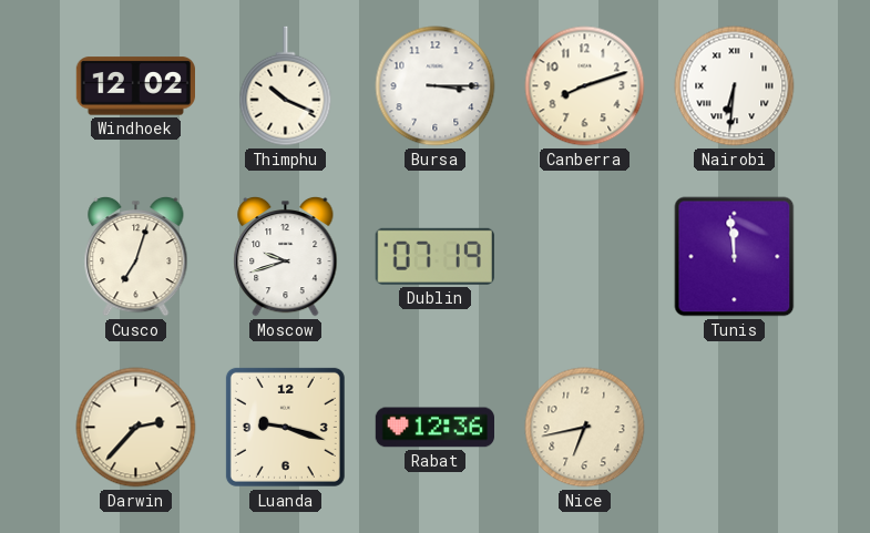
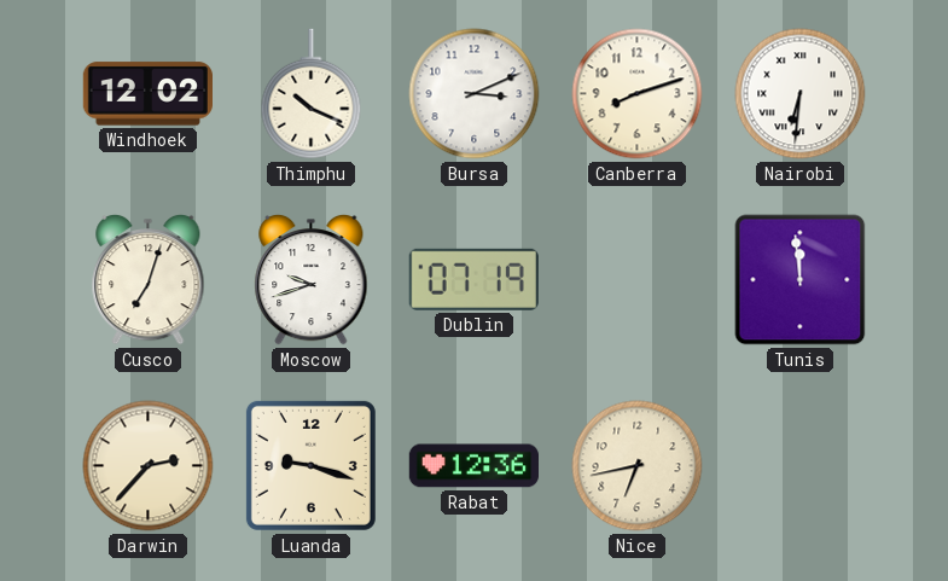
Bursa: 3:15 -> 3:11 (475, 94)
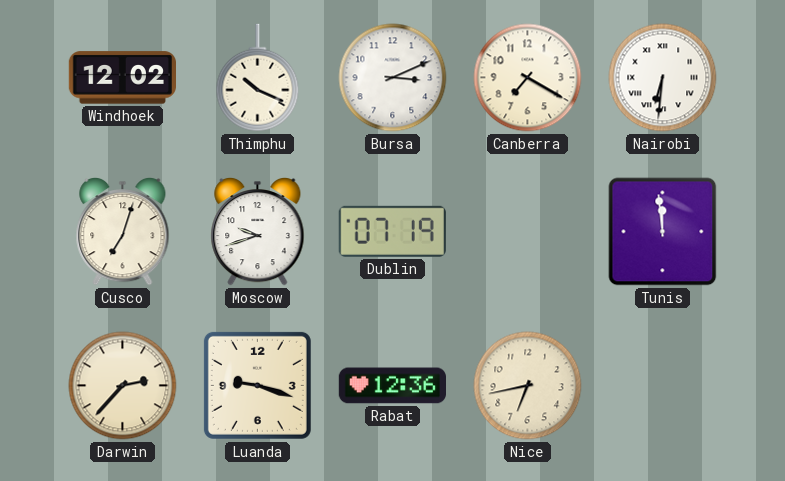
Canberra: 8:12 -> 7:20 (528, 78)
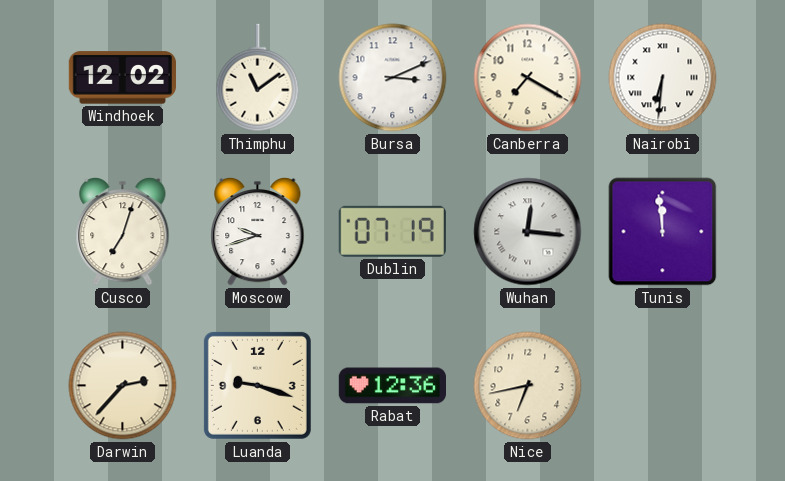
Thimphu: 10:19 -> 11:09 (258, 78)
Wuhan: none -> 12:16 (528, 232)
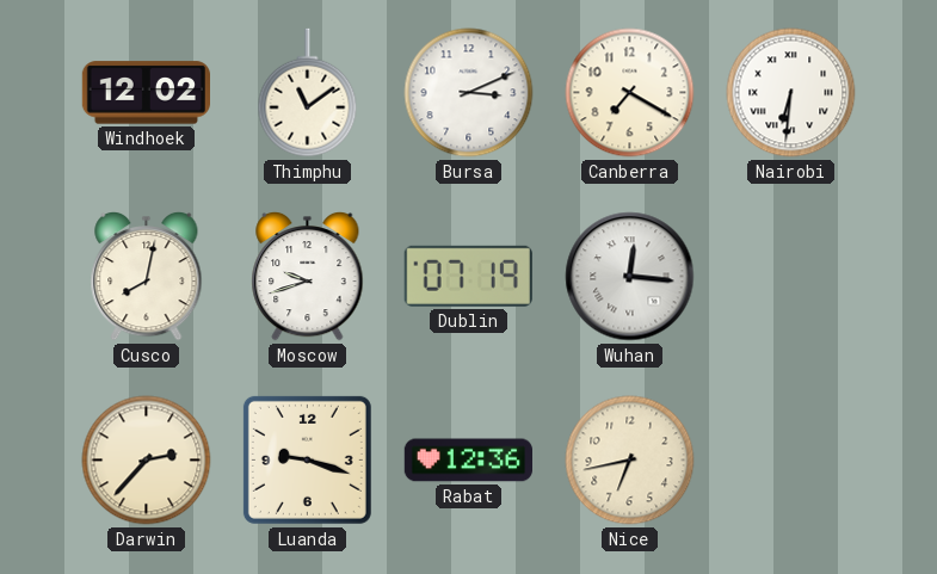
Cusco: 7:03 -> 8:02 (147, 276)
Tunis: 11:59 -> none (663, 232)
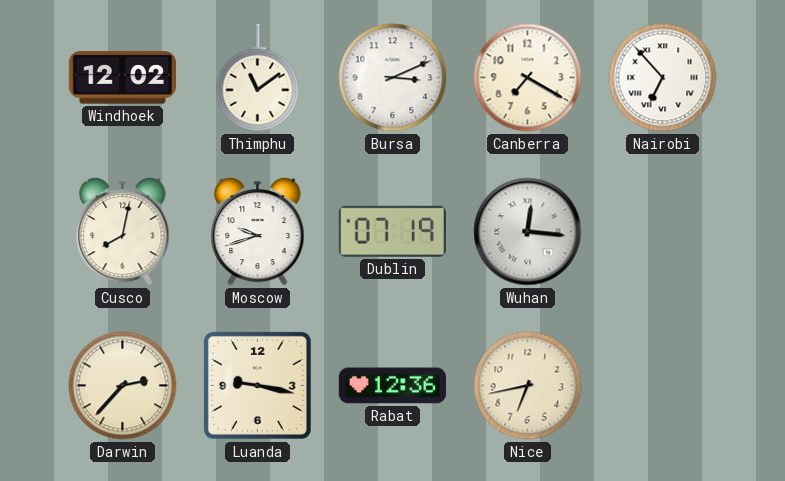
Nairobi: 6:31 -> 6:53 (663, 78)
Luanda: 9:18 -> 9:17 (257, 385)
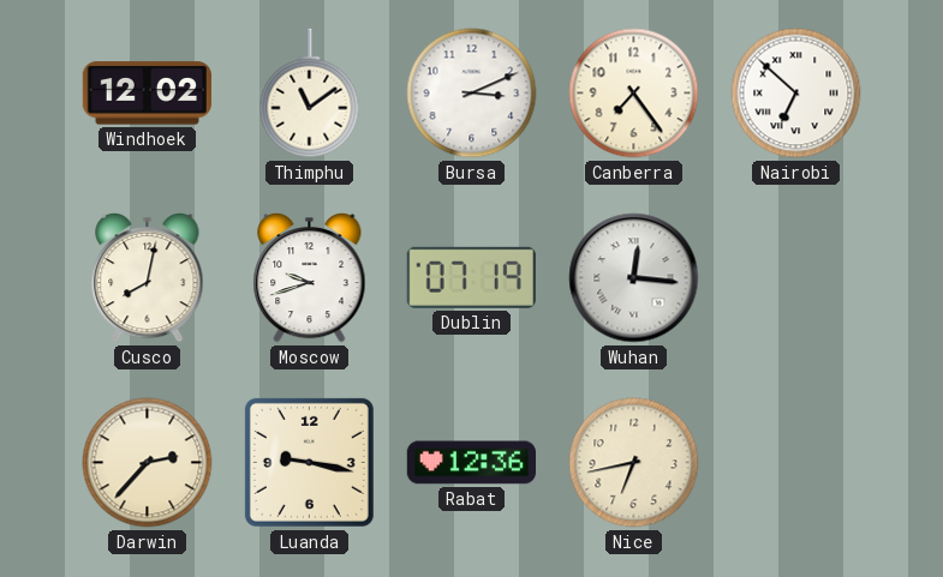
Canberra: 7:20 -> 7:24 (634, 94)
Nairobi: 6:53 -> 6:52 (796, 94)
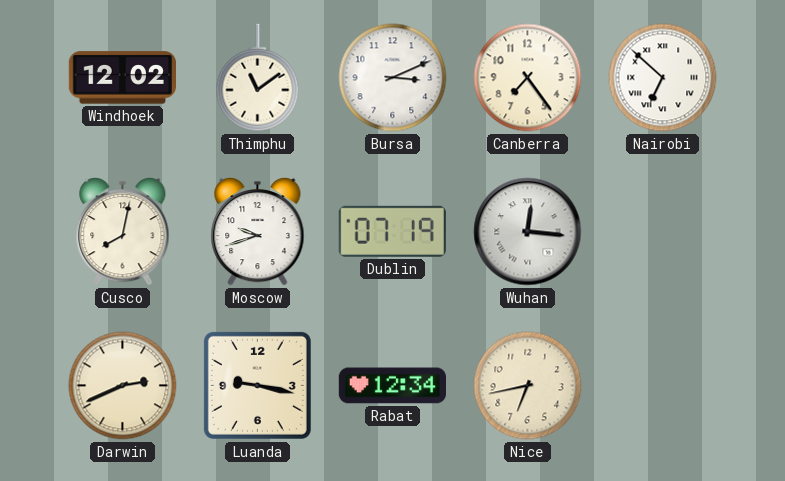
Darwin: 2:37 -> 2:41 (123, 386)
Rabat: 12:36 -> 12:34 (392, 386)
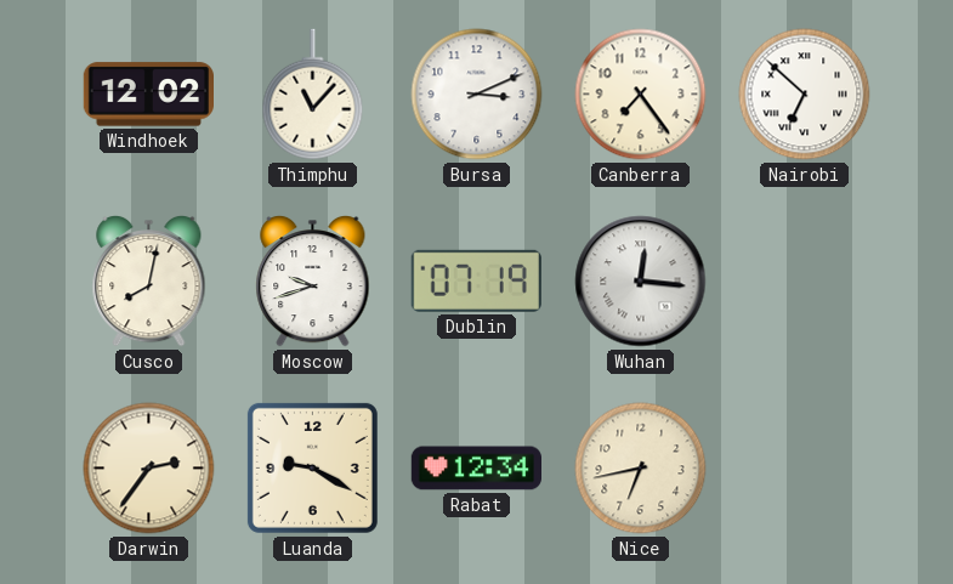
Thimphu: 11:09 -> 11:07 (313, 95)
Darwin: 2:41 -> 2:36 (149, 469)
Luanda: 9:17 -> 9:20 (312, 467)
